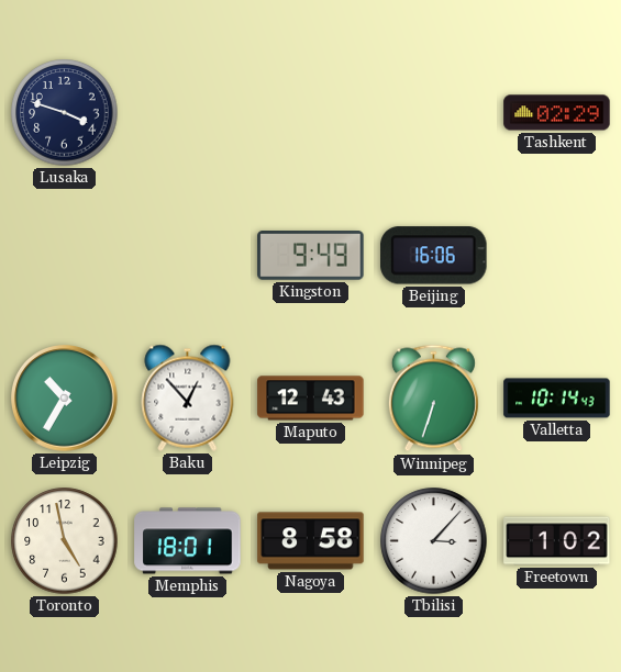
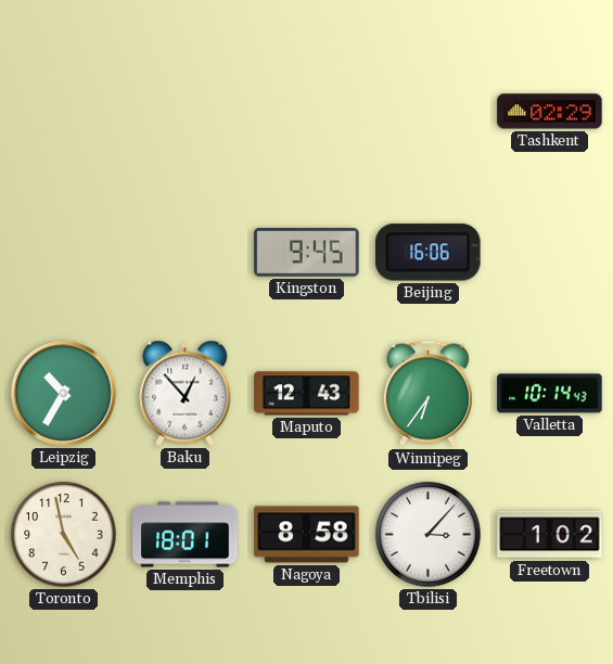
Lusaka: 3:48 -> none (65, 113)
Kingston: 9:49 -> 9:45 (307, 253)
Winnipeg: 6:33 -> 6:36 (427, 394)
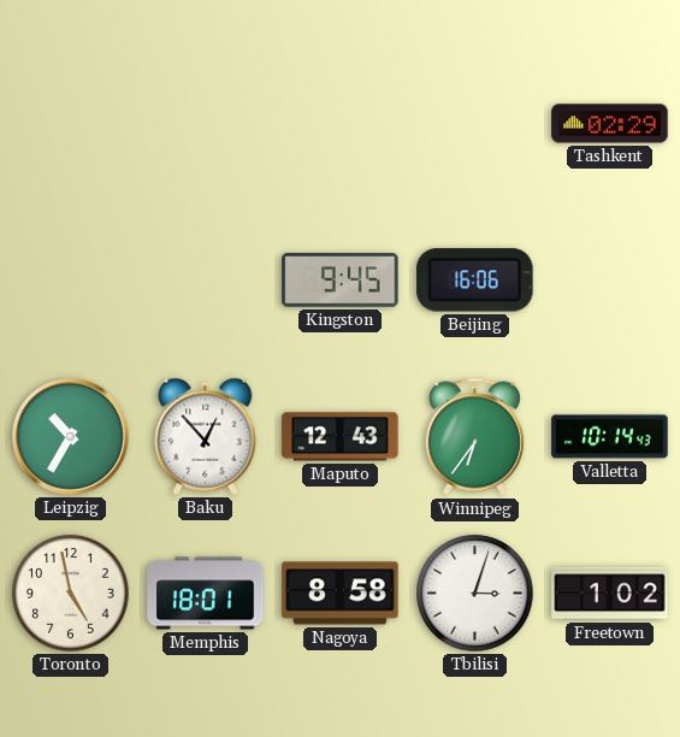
Tbilisi: 3:07 -> 3:03 (475, 594)
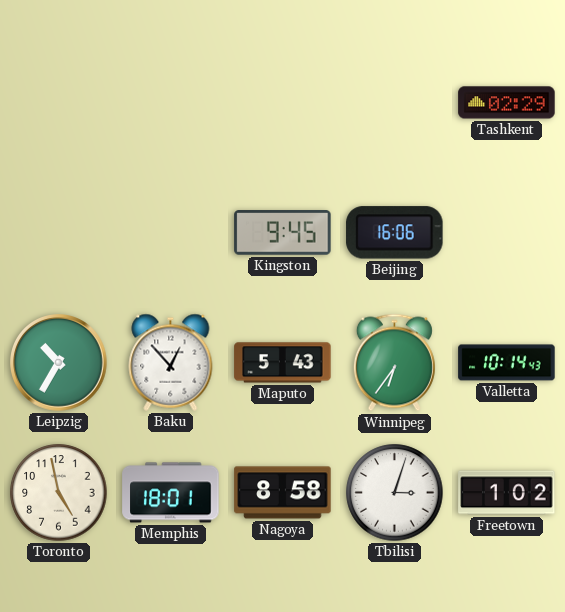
Maputo: 12:43 -> 5:43 (283, 363)
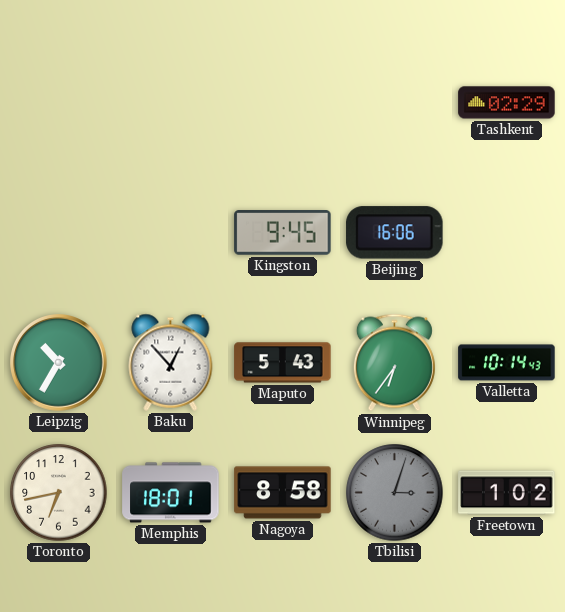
Toronto: 4:58 -> 6:43 (59, 493)
Tbilisi dial: white -> grey (395, 493)
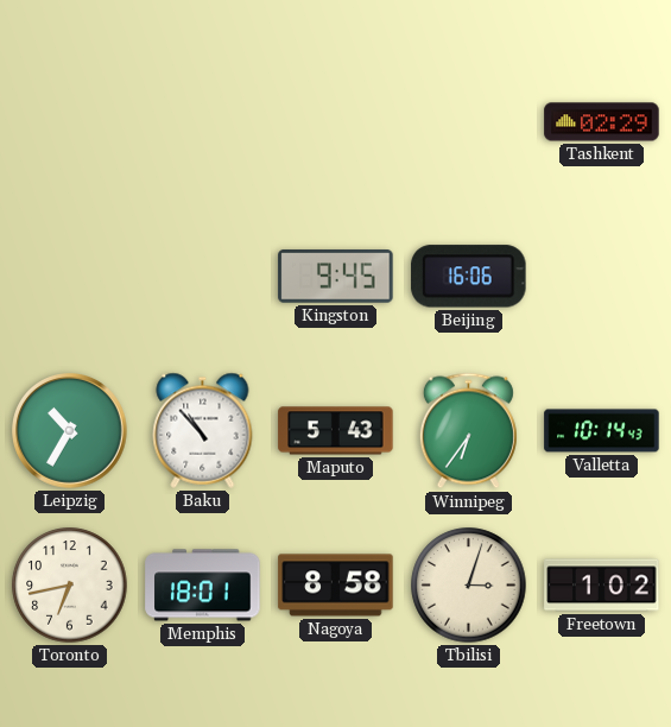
Baku: 12:53 -> 10:53 (203, 430)
Tbilisi dial: grey -> cream (469, 586)
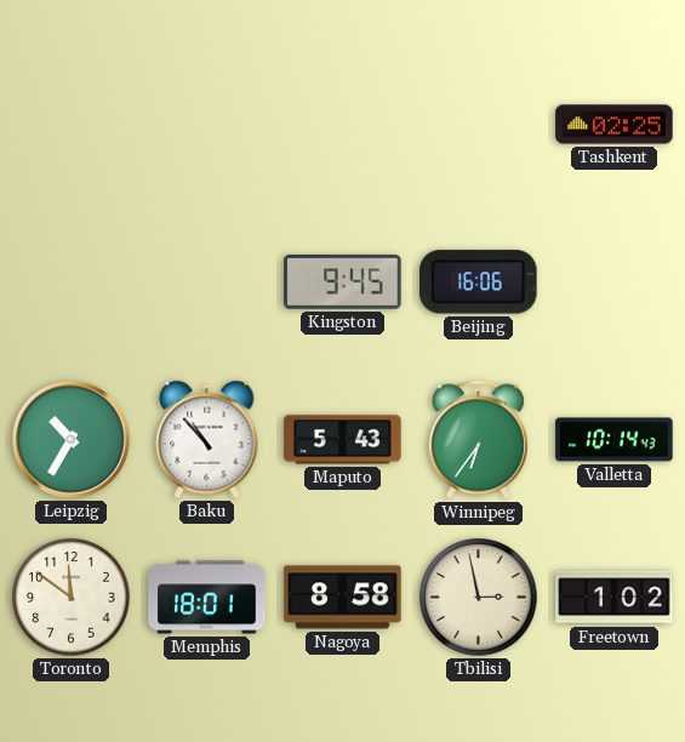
Tashkent: 02:29 -> 02:25 (615, 125)
Toronto: 6:43 -> 11:51 (72, 598)
Tbilisi: 3:03 -> 2:58 (479, 598)
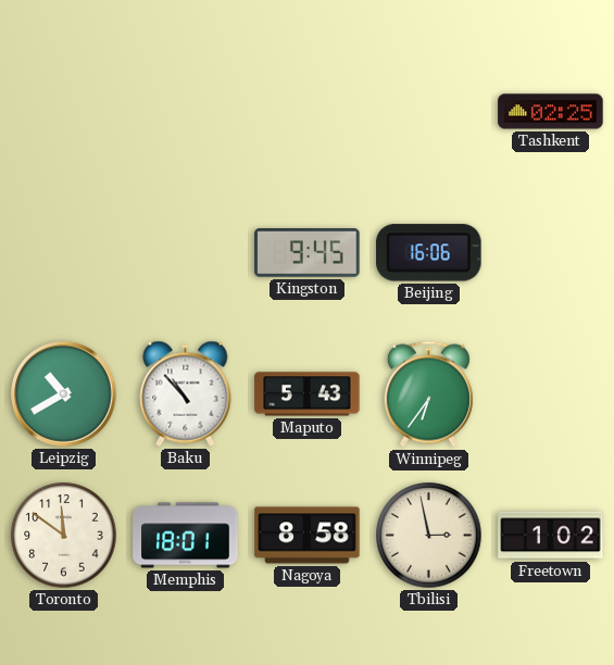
Leipzig: 10:35 -> 10:40 (64, 394)
Valletta: 10:14 -> none (615, 440)
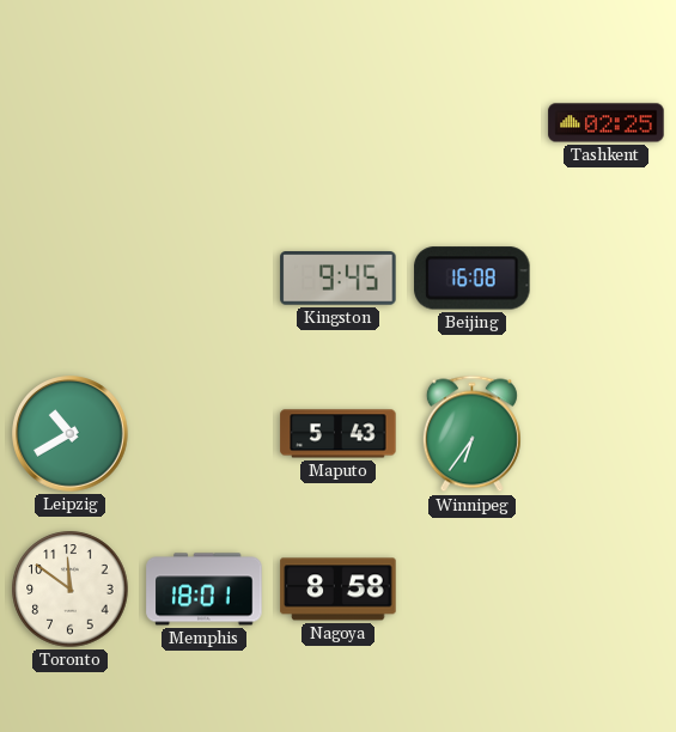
Beijing: 16:06 -> 16:08 (473, 279)
Baku: 10:53 -> none (186, 393)
Tbilisi: 2:58 -> none (429, 536)
Freetown: 1:02 -> none (551, 536)
